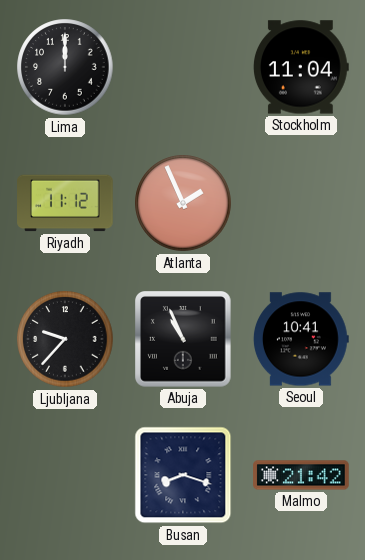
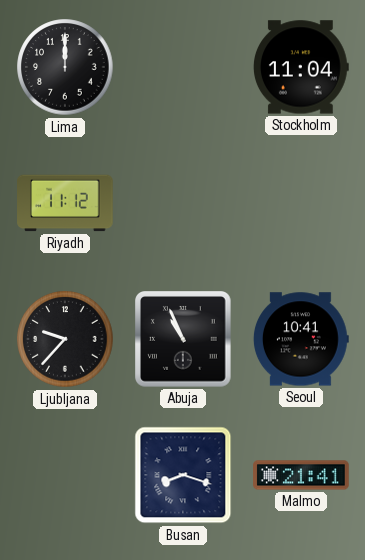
Atlanta: 1:56 -> none (183, 203)
Malmo: 21:42 -> 21:41 (301, 475)
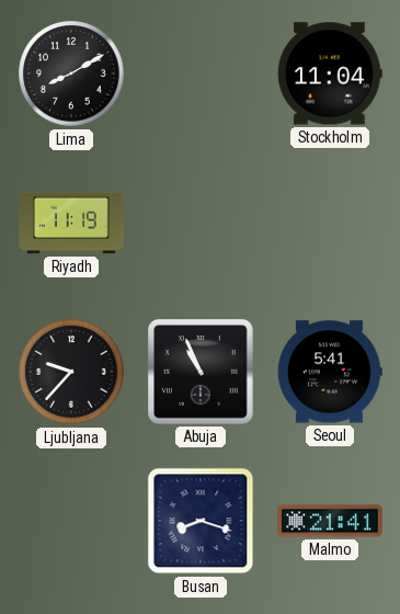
Lima: 12:00 -> 8:10 (71, 73)
Riyadh: 11:12 -> 11:19 (71, 223)
Seoul: 10:41 -> 5:41 (330, 372)
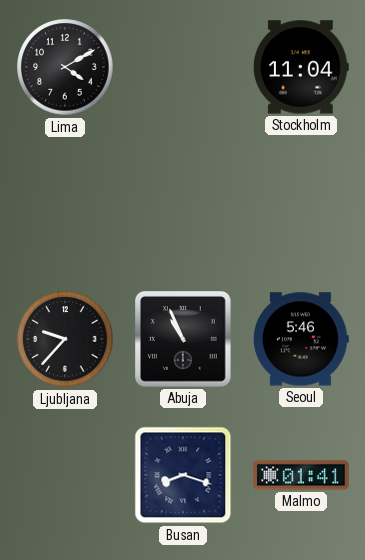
Lima: 8:10 -> 4:10 (65, 67)
Riyadh: 11:19 -> none (71, 223)
Seoul: 5:41 -> 5:46 (301, 339)
Malmo: 21:41 -> 01:41 (301, 475)
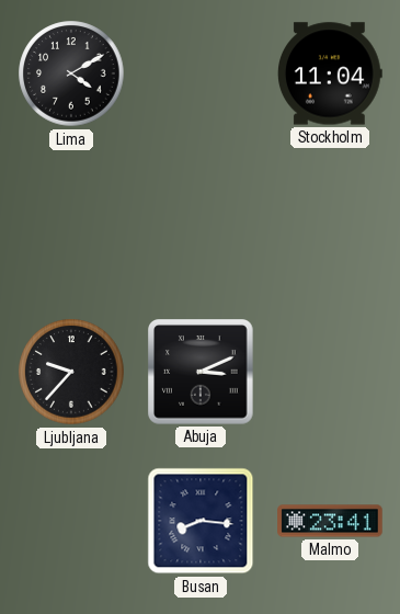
Abuja: 10:56 -> 3:11 (201, 372)
Seoul: 5:46 -> none (301, 339)
Busan: 8:18 -> 8:16 (201, 521)
Malmo: 01:41 -> 23:41 (330, 521)
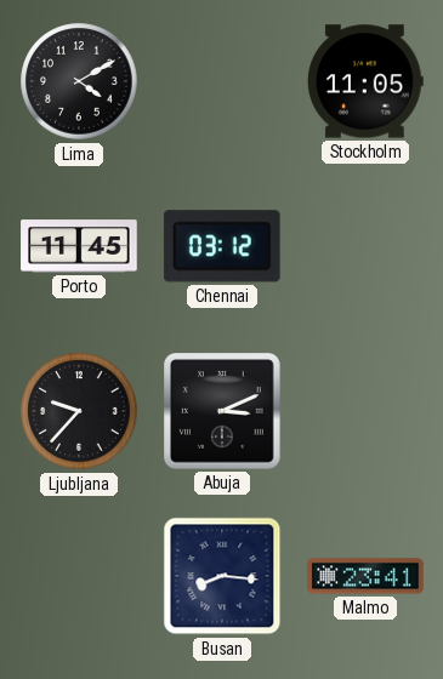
Stockholm: 11:04 -> 11:05 (367, 81)
Porto: none -> 11:45 (79, 246)
Chennai: none -> 03:12 (222, 246)
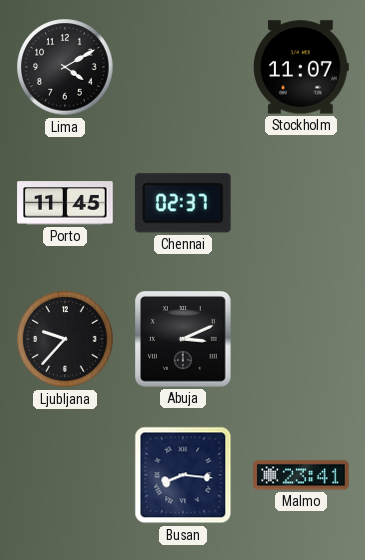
Stockholm: 11:05 -> 11:07 (302, 67)
Chennai: 03:12 -> 02:37 (183, 203)
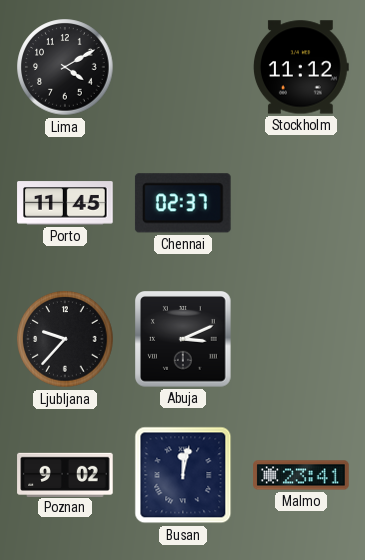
Stockholm: 11:07 -> 11:12 (302, 67)
Poznan: none -> 9:02 (65, 474)
Busan: 8:16 -> 12:02 (183, 475)
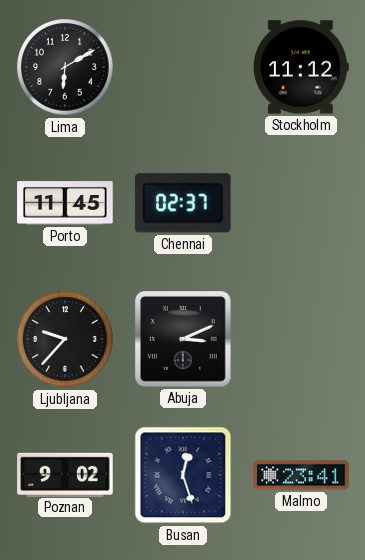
Lima: 4:10 -> 6:10 (65, 67)
Busan: 12:02 -> 12:27 (183, 475)
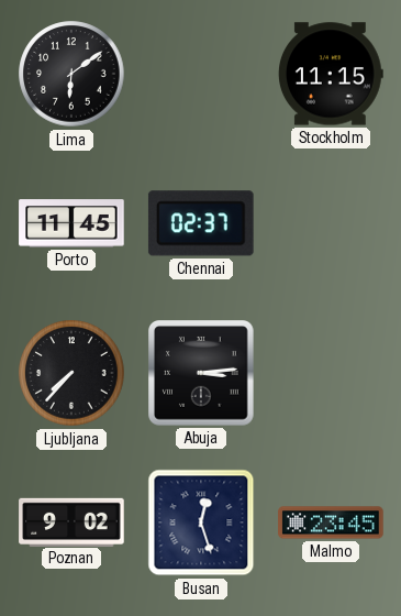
Lima: 6:10 -> 6:09 (71, 74)
Stockholm: 11:12 -> 11:15 (332, 74)
Ljubljana: 9:37 -> 7:37 (71, 373)
Abuja: 3:11 -> 3:14 (201, 373)
Malmo: 23:41 -> 23:45 (331, 522)
